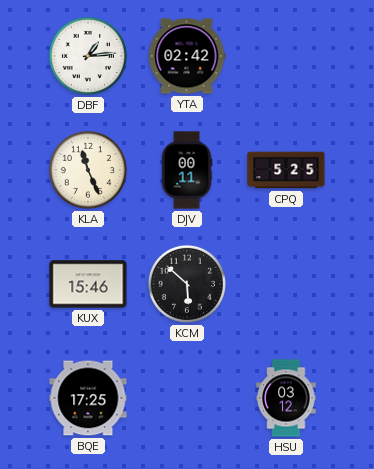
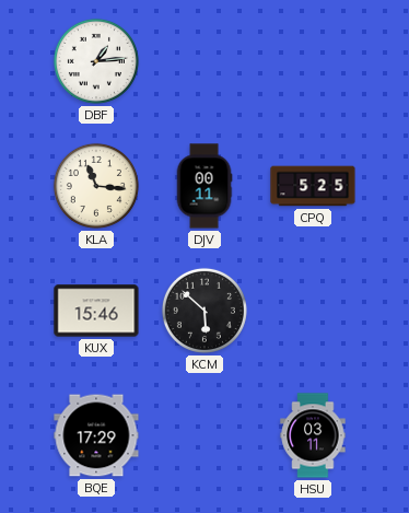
YTA: 02:42 -> none (187, 56)
KLA: 11:26 -> 11:16 (96, 186)
BQE: 17:25 -> 17:29 (96, 435)
HSU: 03:12 -> 03:11 (313, 435)
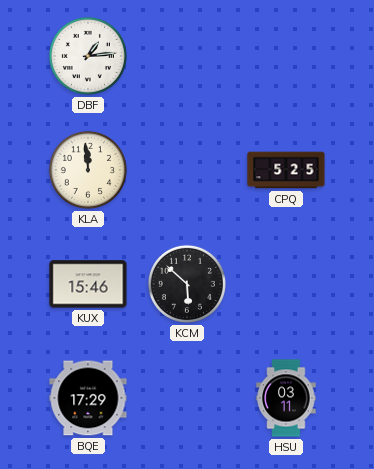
KLA: 11:16 -> 11:59 (88, 170)
DJV: 00:11 -> none (204, 186)
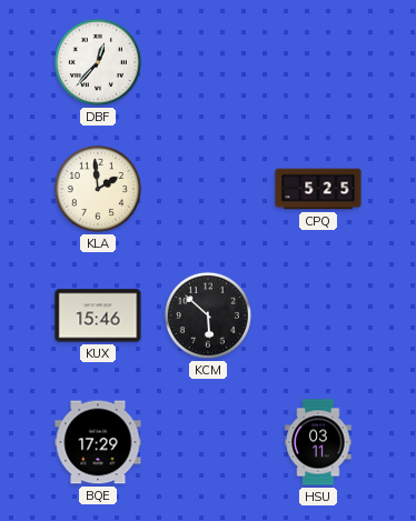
DBF: 1:14 -> 12:37 (98, 62)
KLA: 11:59 -> 1:59 (98, 189)
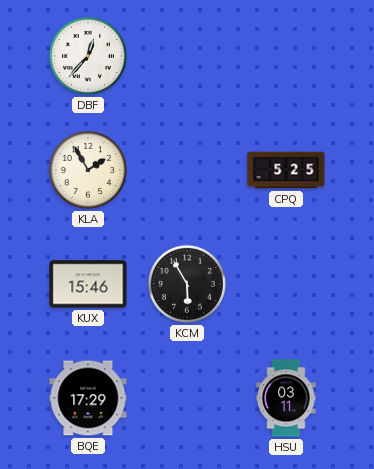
KLA: 1:59 -> 1:55 (88, 170)
KCM: 5:52 -> 5:55 (187, 284)
